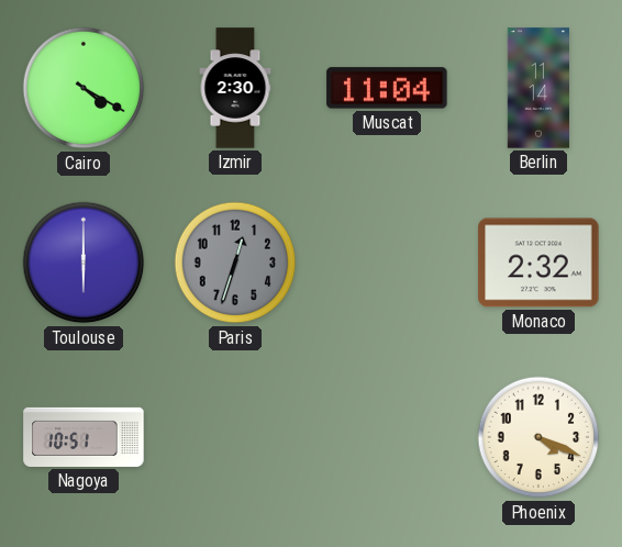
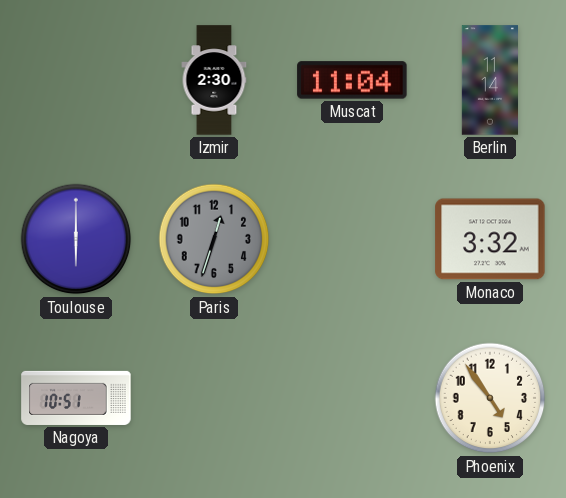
Cairo: 4:20 -> none (84, 88)
Monaco: 2:32 -> 3:32 (490, 239)
Phoenix: 4:19 -> 4:54 (490, 398)
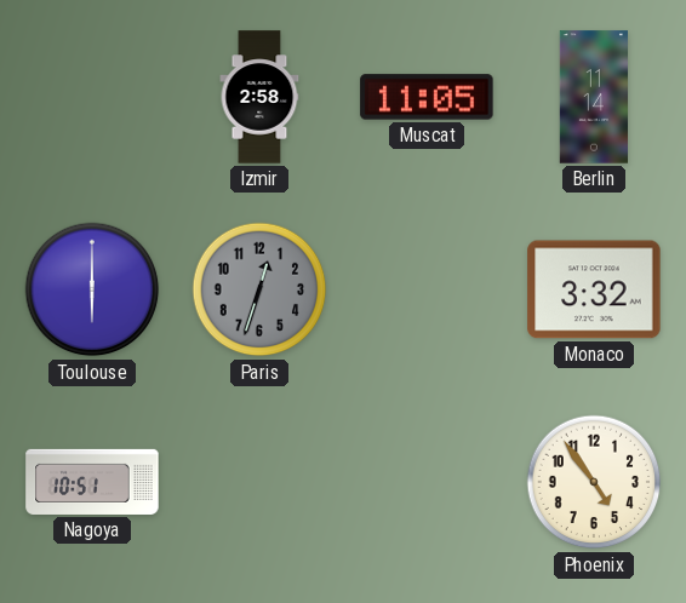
Izmir: 2:30 -> 2:58 (259, 97)
Muscat: 11:04 -> 11:05 (427, 97)
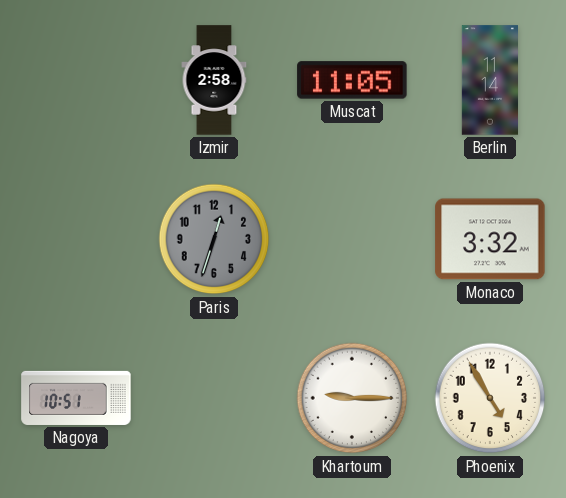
Toulouse: 6:00 -> none (92, 289)
Khartoum: none -> 9:15 (352, 398)
Phoenix: 4:54 -> 4:55 (490, 398)
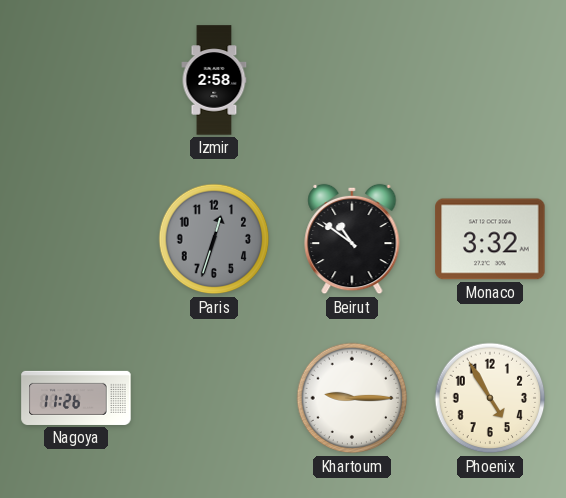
Muscat: 11:05 -> none (352, 80)
Berlin: 11:14 -> none (489, 80)
Beirut: none -> 10:51 (352, 239)
Nagoya: 10:51 -> 11:26 (76, 398)
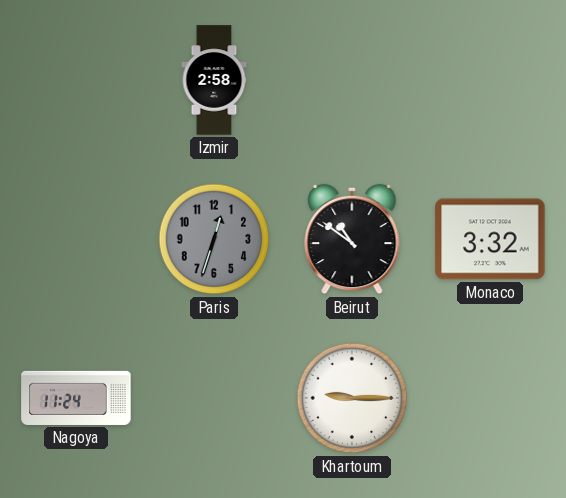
Nagoya: 11:26 -> 11:24 (76, 398)
Phoenix: 4:55 -> none (490, 398)
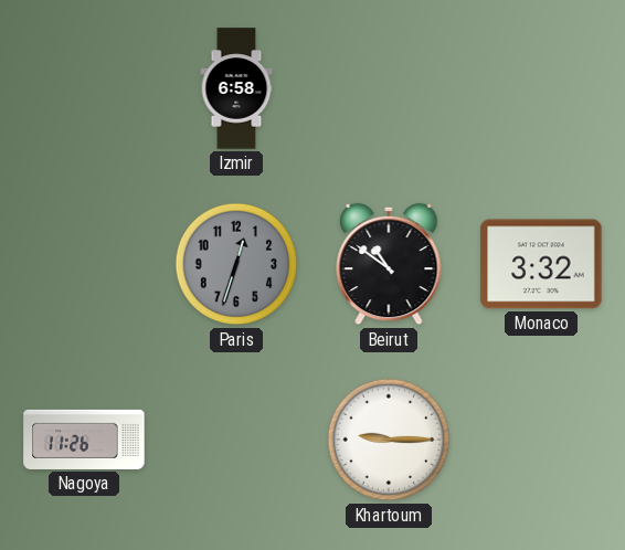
Izmir: 2:58 -> 6:58 (236, 88)
Nagoya: 11:24 -> 11:26 (84, 440)
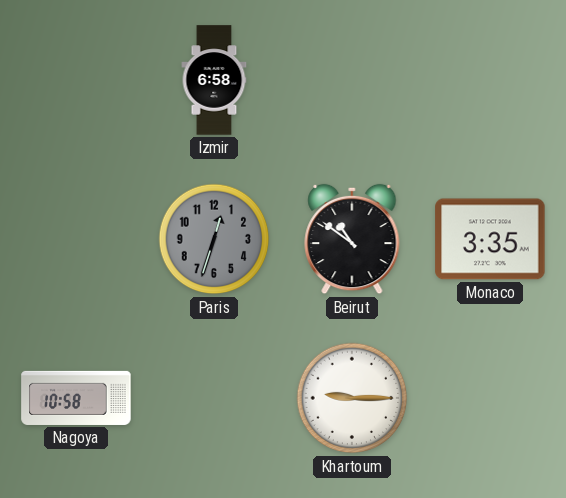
Monaco: 3:32 -> 3:35 (490, 239)
Nagoya: 11:26 -> 10:58 (76, 398)
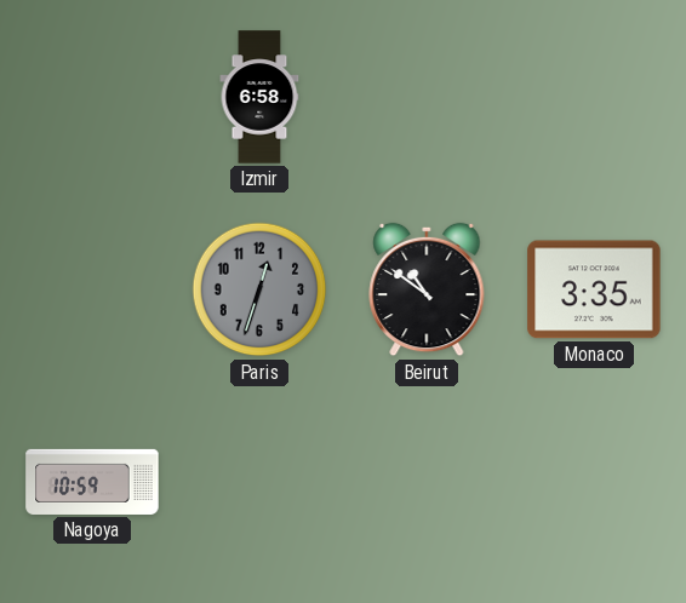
Nagoya: 10:58 -> 10:59 (92, 482)
Khartoum: 9:15 -> none (352, 398)
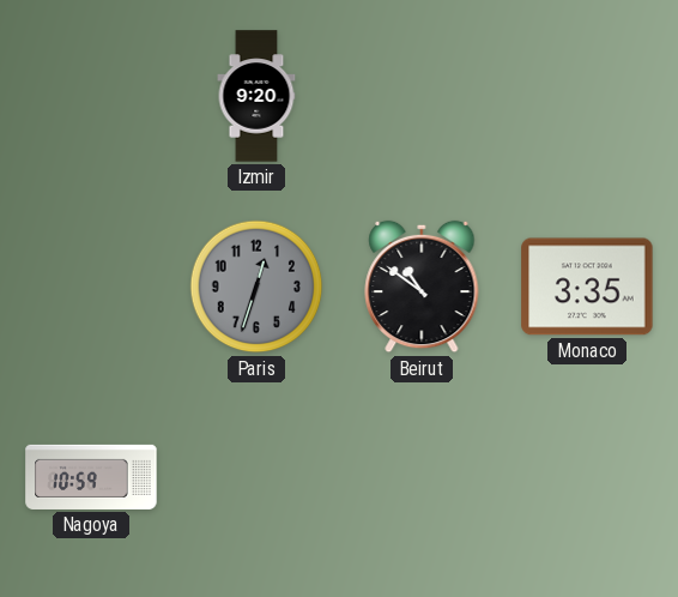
Izmir: 6:58 -> 9:20 (256, 96)
